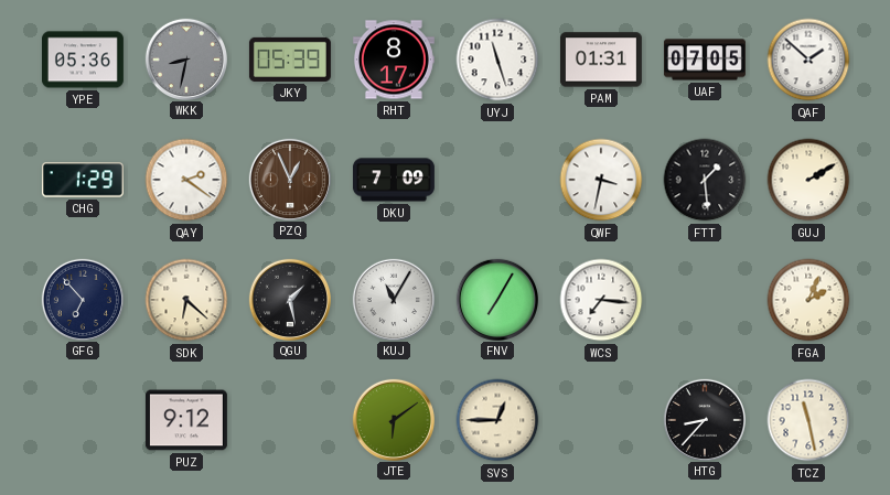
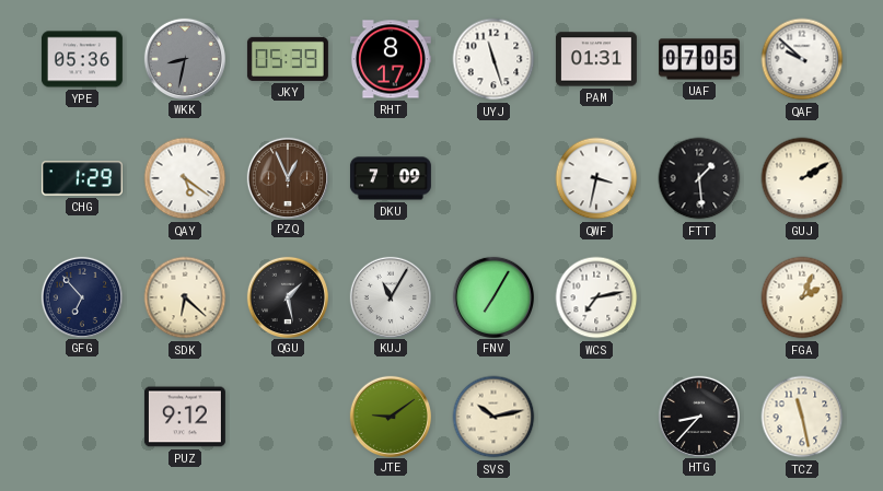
QAF: 1:52 -> 9:52 (802, 59)
QAY: 2:21 -> 5:21 (185, 178)
WCS: 7:16 -> 7:13 (596, 297)
JTE: 6:09 -> 9:09 (390, 416)
SVS: 12:45 -> 10:13 (493, 417)
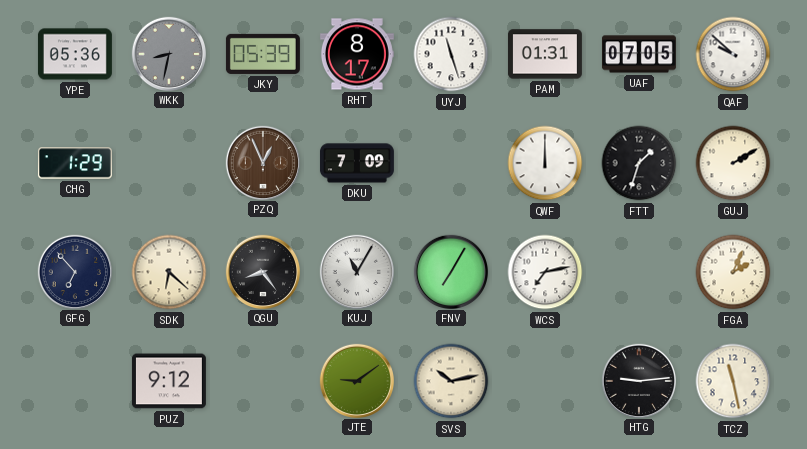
QAY: 5:21 -> none (185, 178)
QWF: 3:32 -> 12:00 (545, 163)
FTT: 1:29 -> 1:33 (639, 163)
QGU: 1:28 -> 8:24 (262, 271)
HTG: 8:37 -> 9:14 (638, 380)
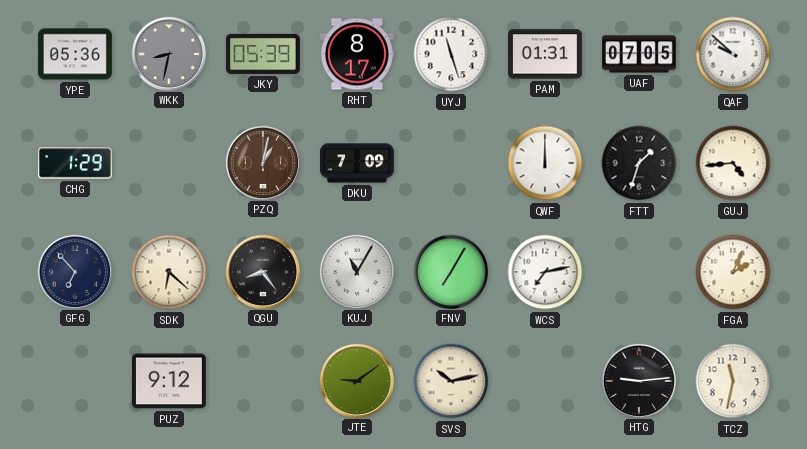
PZQ: 12:56 -> 1:02 (262, 162)
GUJ: 2:10 -> 4:44 (733, 163)
TCZ: 11:28 -> 11:32 (733, 381)
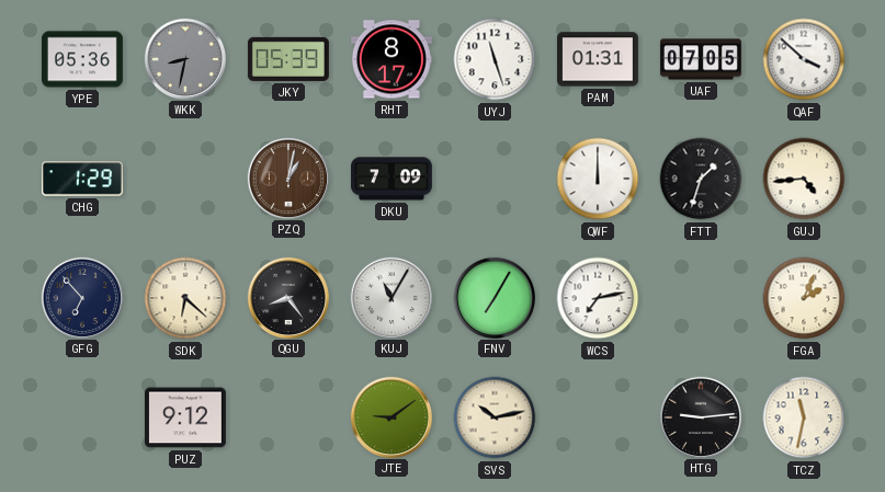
QAF: 9:52 -> 3:52 (804, 59)
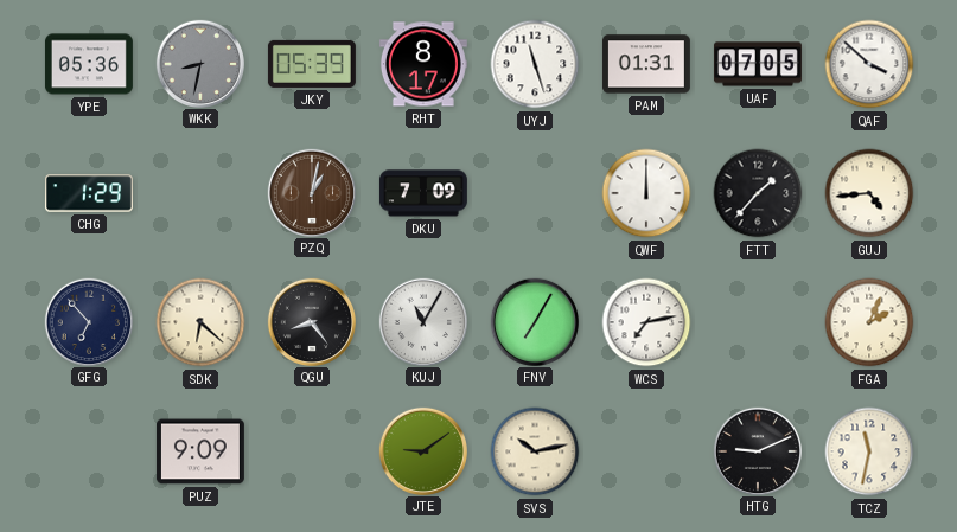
FTT: 1:33 -> 1:37 (758, 193)
PUZ: 9:12 -> 9:09 (200, 451)
HTG: 9:14 -> 9:11 (757, 450)
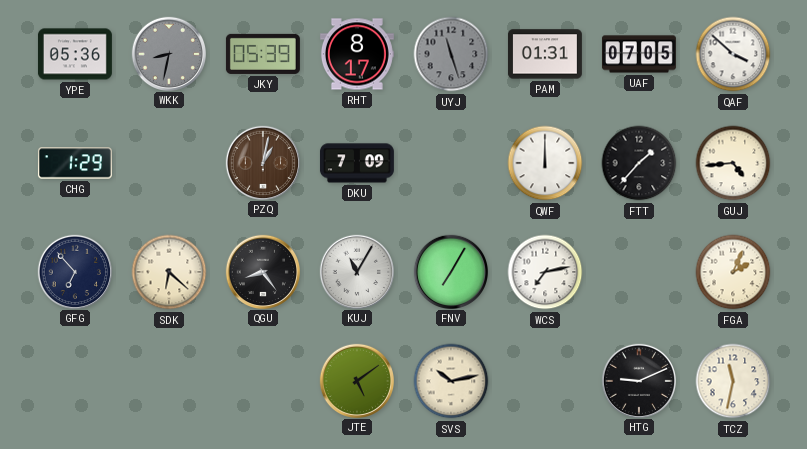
UYJ dial: white -> grey (451, 54)
PUZ: 9:09 -> none (200, 451)
JTE: 9:09 -> 5:09 (356, 380)
